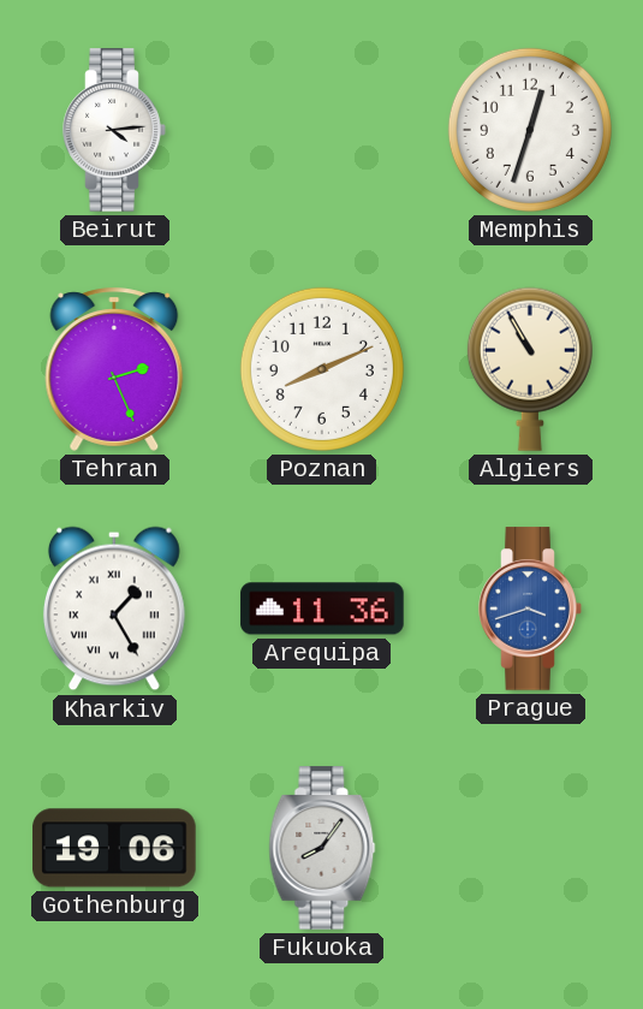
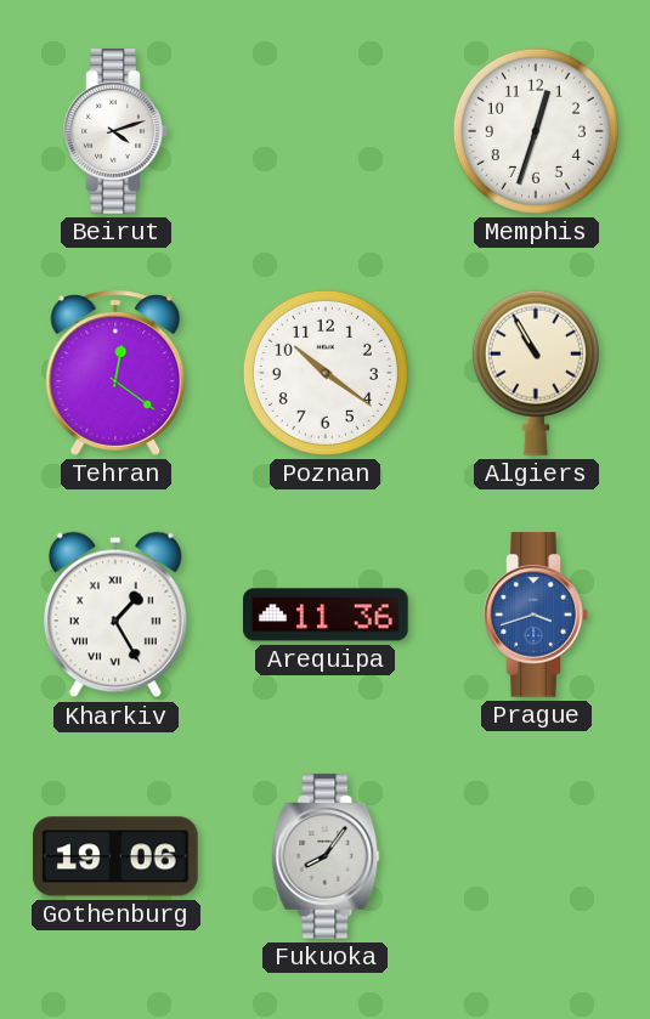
Beirut: 4:14 -> 4:12 (115, 131)
Tehran: 2:26 -> 12:21 (115, 373)
Poznan: 8:11 -> 10:21 (326, 373)
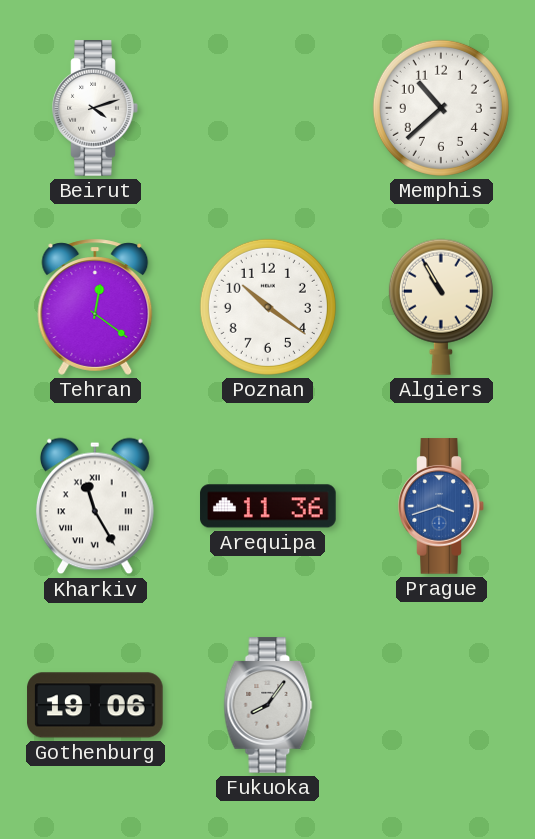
Memphis: 12:33 -> 10:38 (441, 108)
Kharkiv: 1:25 -> 11:25 (95, 506)
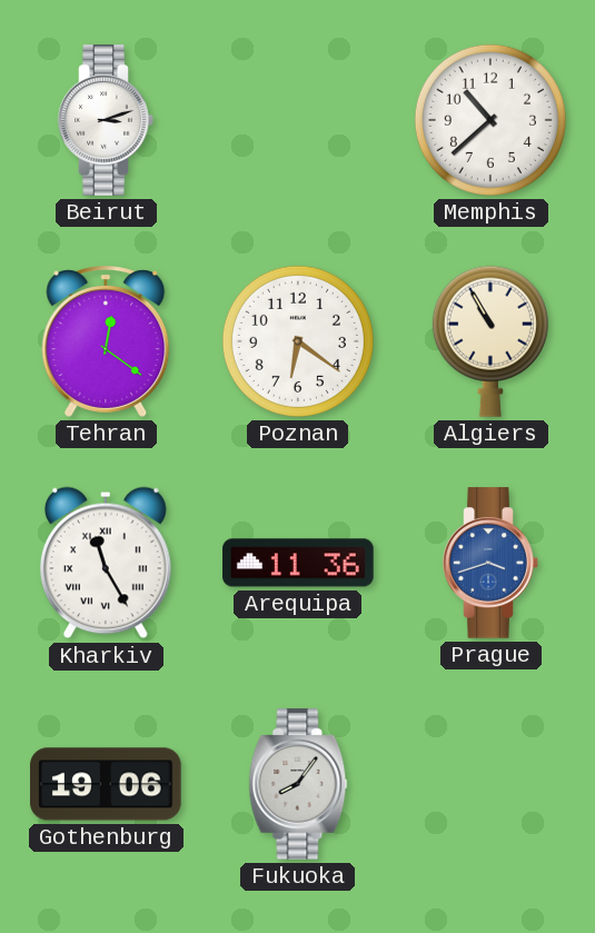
Beirut: 4:12 -> 3:12 (106, 120)
Poznan: 10:21 -> 6:21 (298, 341)
